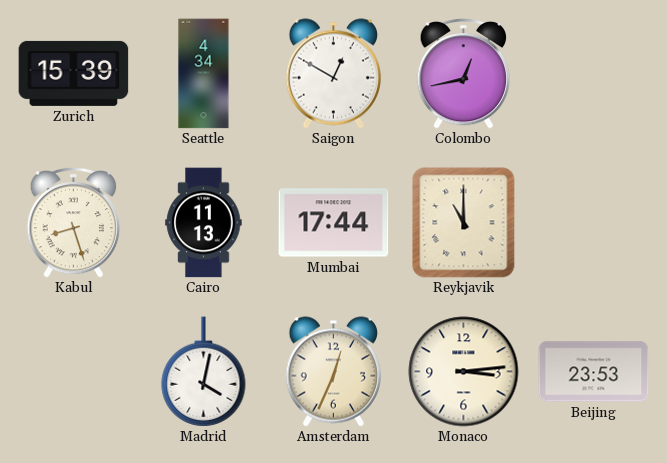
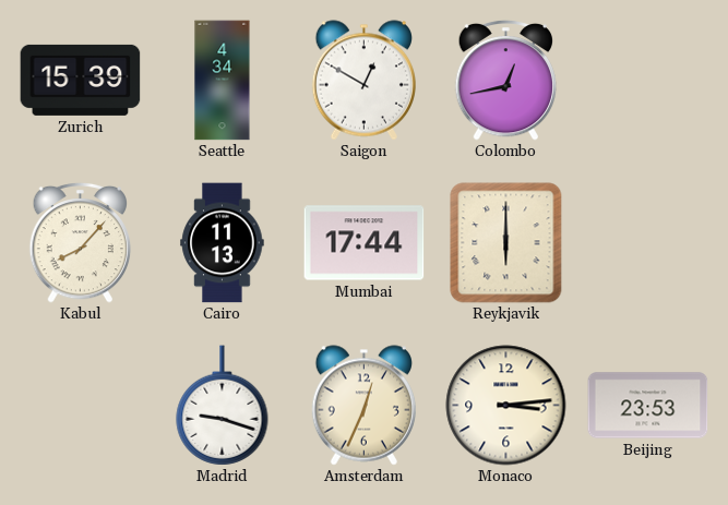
Kabul: 8:27 -> 8:07 (81, 242)
Reykjavik: 11:00 -> 6:00 (506, 243)
Madrid: 4:02 -> 9:18 (223, 406)
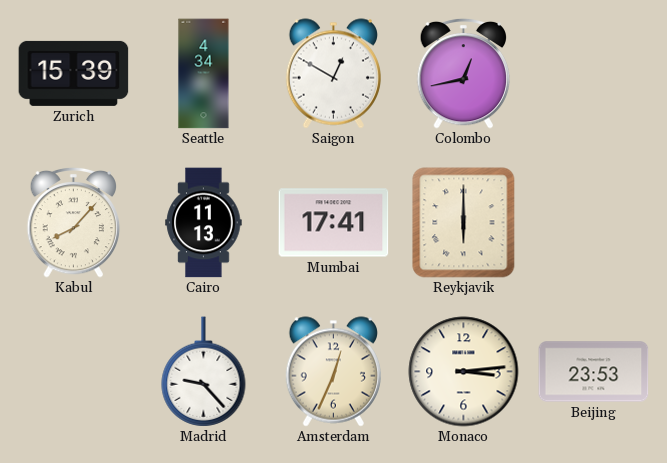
Mumbai: 17:44 -> 17:41 (334, 223)
Madrid: 9:18 -> 9:23 (204, 372)
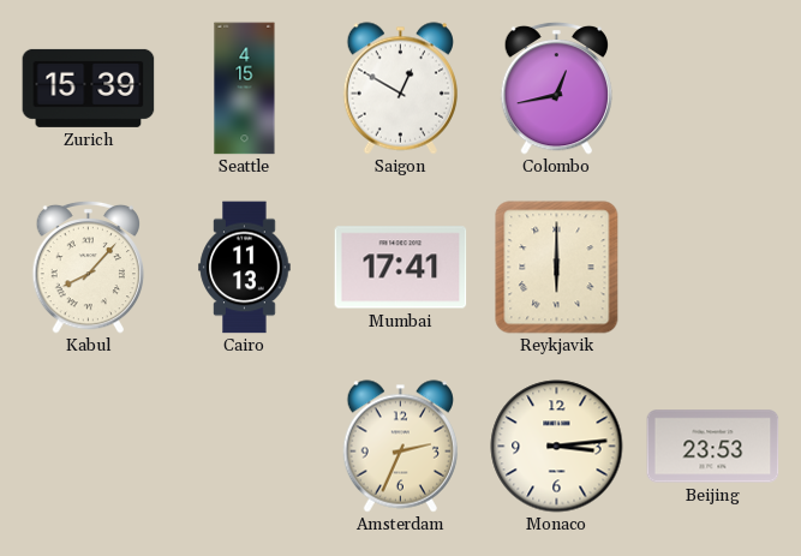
Seattle: 4:34 -> 4:15 (245, 89)
Madrid: 9:23 -> none (204, 372)
Amsterdam: 12:34 -> 2:34 (400, 447)
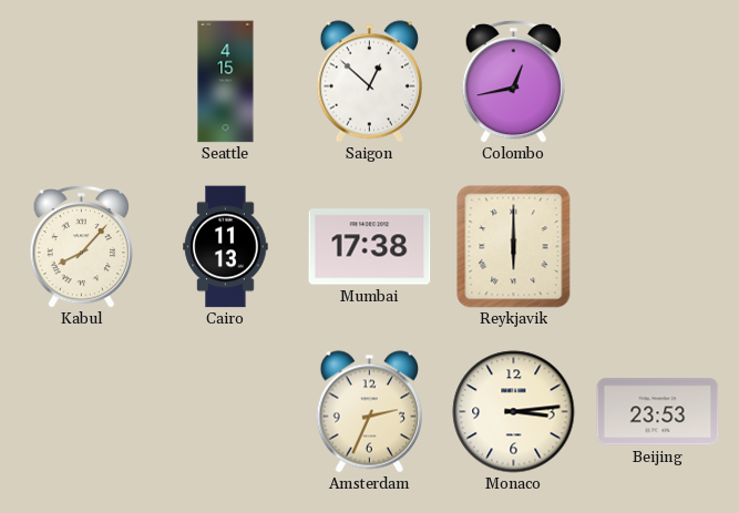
Zurich: 15:39 -> none (89, 88)
Saigon: 12:50 -> 12:52 (369, 82)
Mumbai: 17:41 -> 17:38 (370, 247)
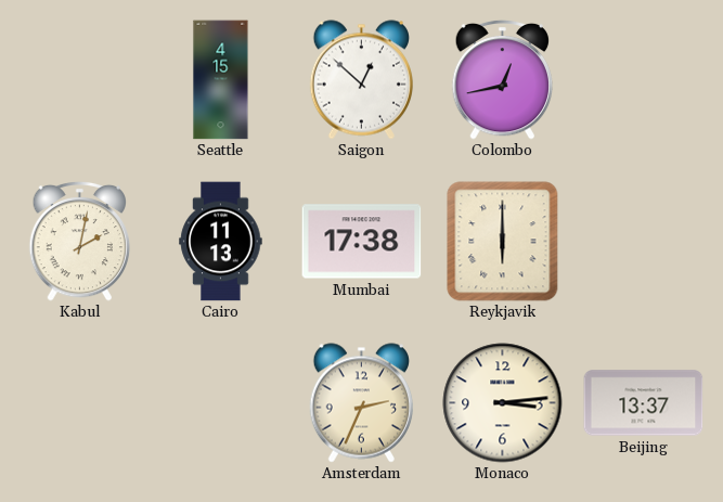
Kabul: 8:07 -> 2:02 (80, 241)
Beijing: 23:53 -> 13:37 (644, 403)
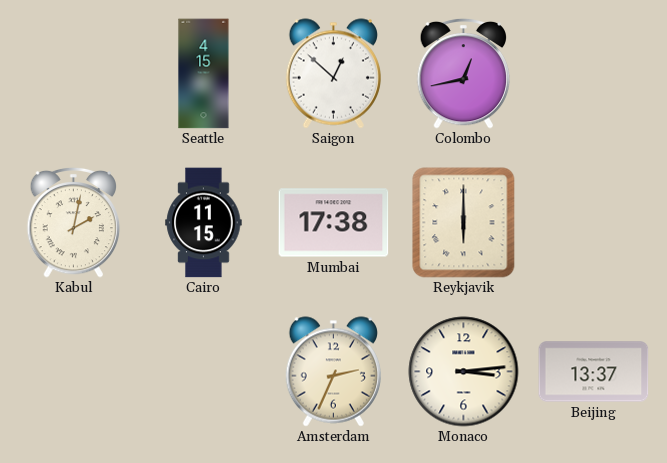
Cairo: 11:13 -> 11:15 (204, 223)
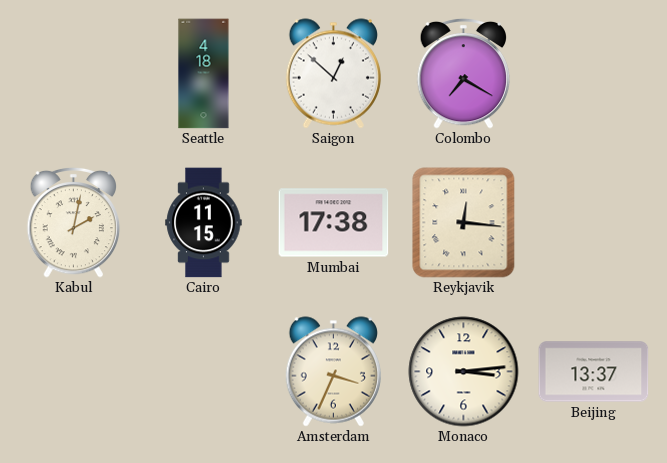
Seattle: 4:15 -> 4:18 (204, 74)
Colombo: 12:43 -> 7:20 (464, 73)
Reykjavik: 6:00 -> 12:16 (464, 223)
Amsterdam: 2:34 -> 3:34 (333, 372)
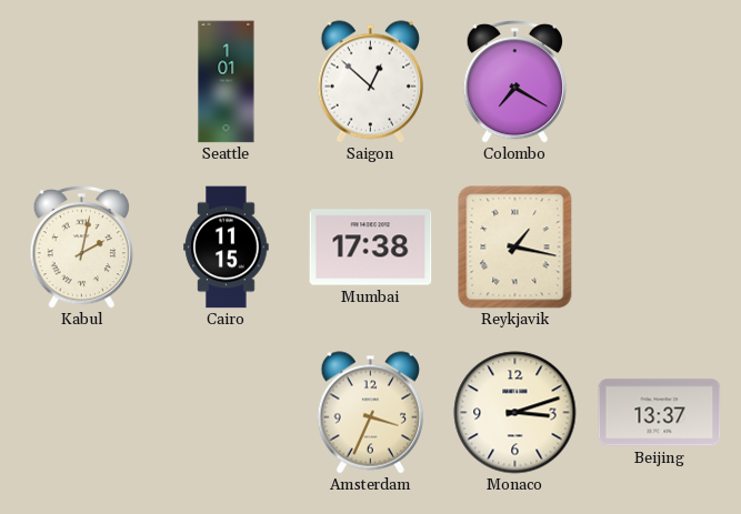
Seattle: 4:18 -> 1:01 (227, 82)
Reykjavik: 12:16 -> 1:17 (515, 248)
Monaco: 3:14 -> 3:12 (515, 413)
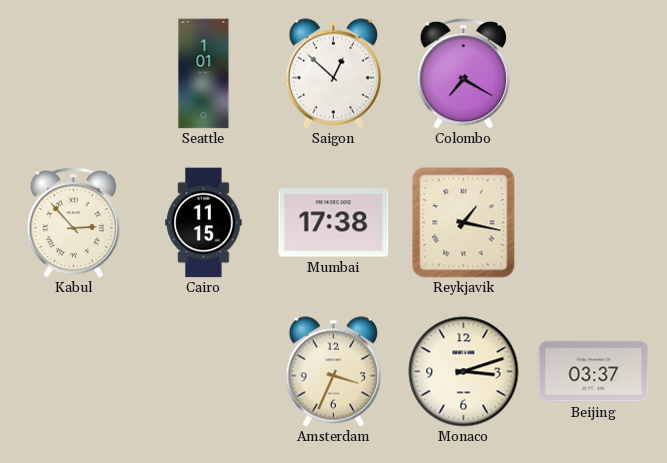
Kabul: 2:02 -> 2:53 (74, 222)
Beijing: 13:37 -> 03:37 (594, 372)
